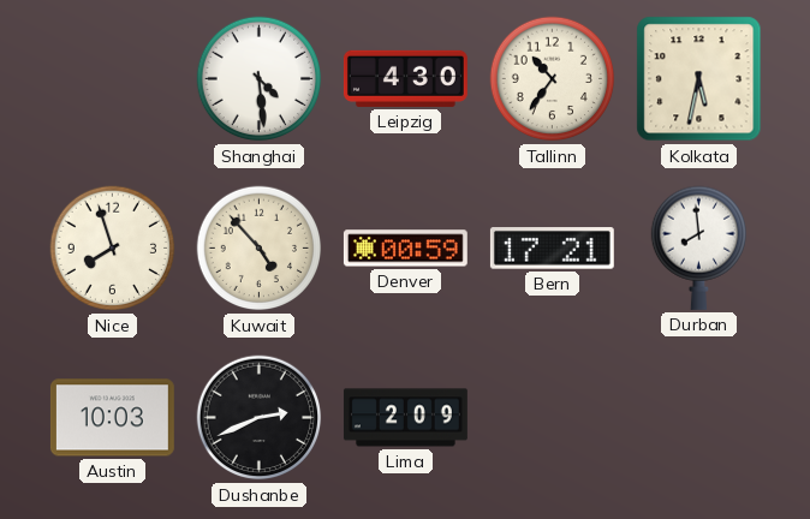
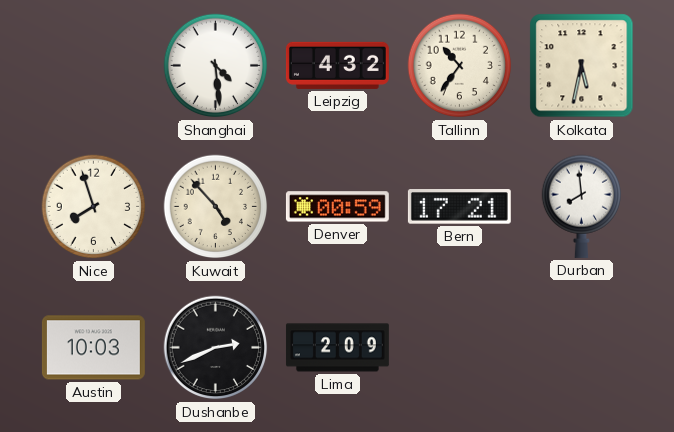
Leipzig: 4:30 -> 4:32 (337, 65)
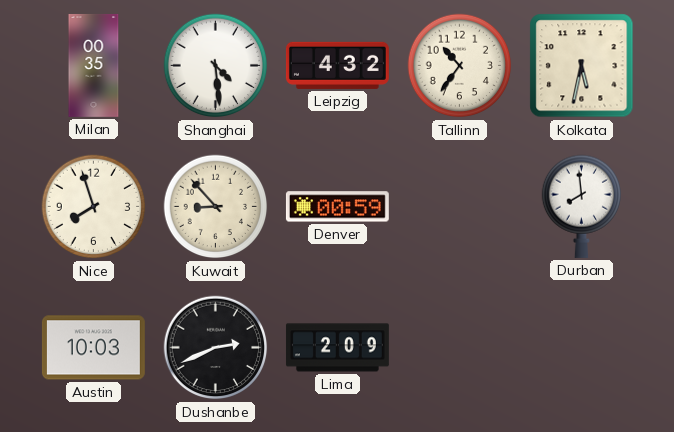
Milan: none -> 00:35 (94, 65)
Kuwait: 4:53 -> 8:53 (216, 207)
Bern: 17:21 -> none (459, 207)
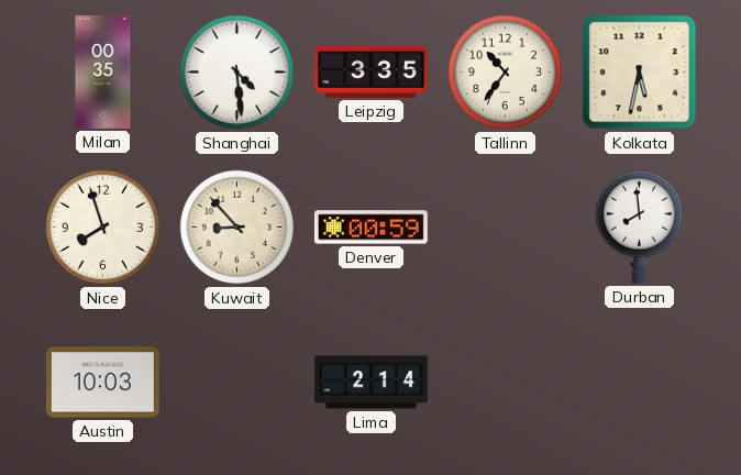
Leipzig: 4:32 -> 3:35 (370, 71)
Dushanbe: 2:41 -> none (216, 348)
Lima: 2:09 -> 2:14 (370, 383)
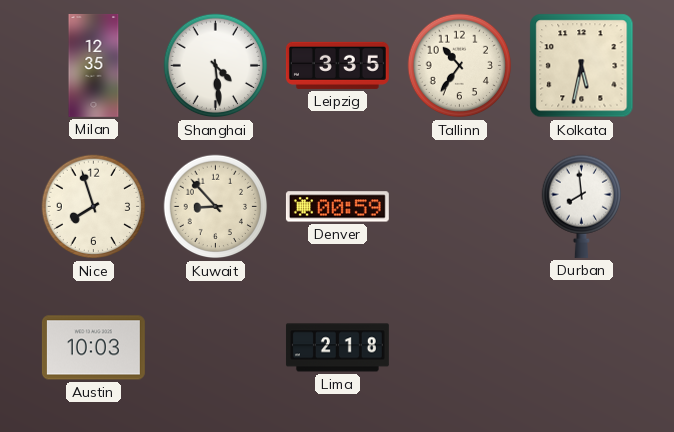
Milan: 00:35 -> 12:35 (94, 65)
Lima: 2:14 -> 2:18 (337, 348)
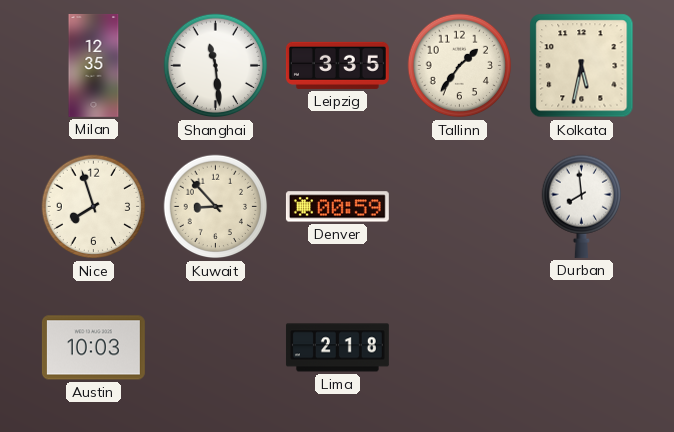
Shanghai: 4:29 -> 11:29 (216, 66)
Tallinn: 10:36 -> 1:36 (460, 66)
